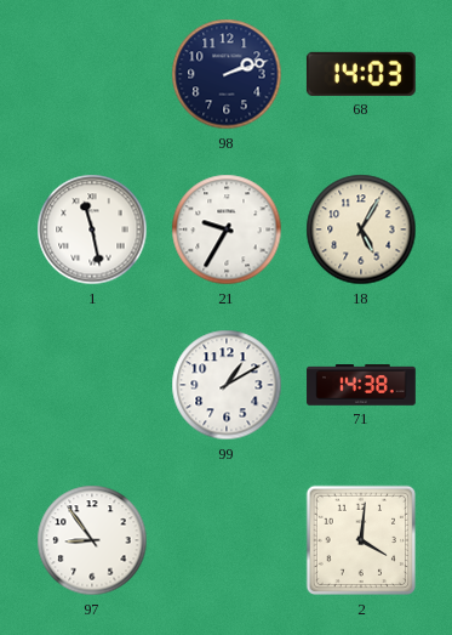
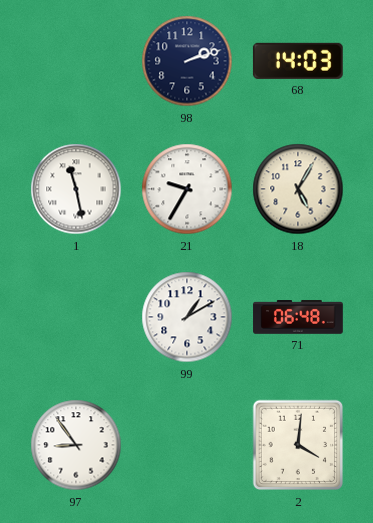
71: 14:38 -> 06:48 (298, 317)
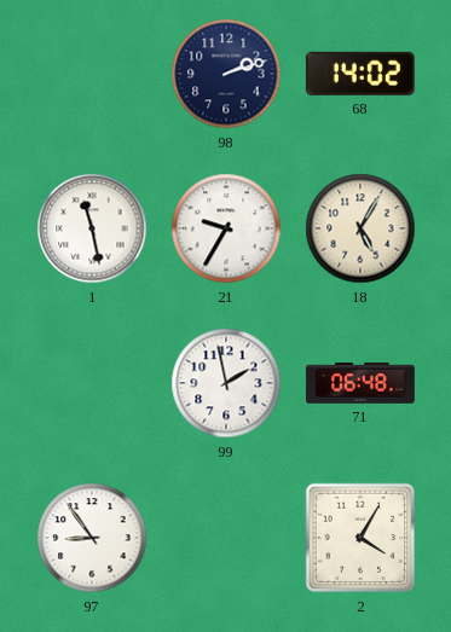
68: 14:03 -> 14:02 (360, 74)
99: 1:10 -> 1:58 (226, 383)
2: 4:01 -> 4:05 (360, 538)
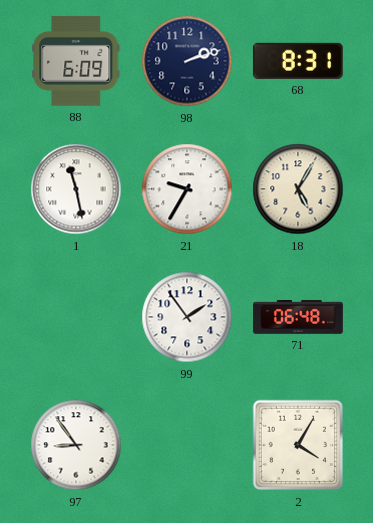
88: none -> 6:09 (76, 61)
68: 14:02 -> 8:31 (298, 61)
99: 1:58 -> 1:54 (187, 317)
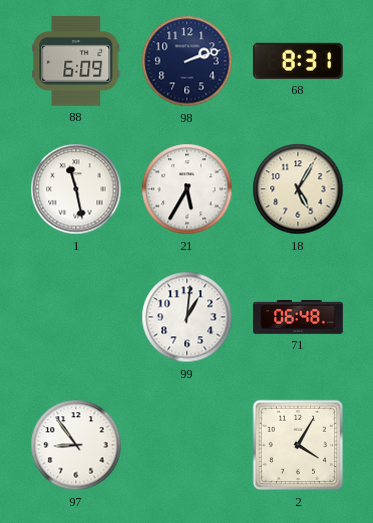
21: 9:35 -> 5:35 (187, 189)
99: 1:54 -> 1:01 (187, 317)
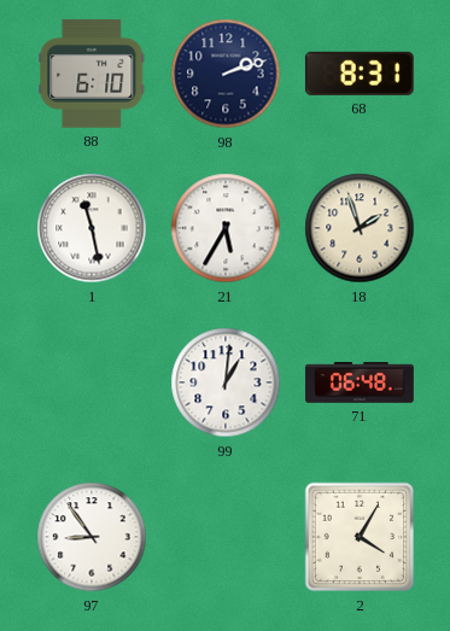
88: 6:09 -> 6:10 (92, 74)
18: 5:05 -> 1:57 (360, 228)
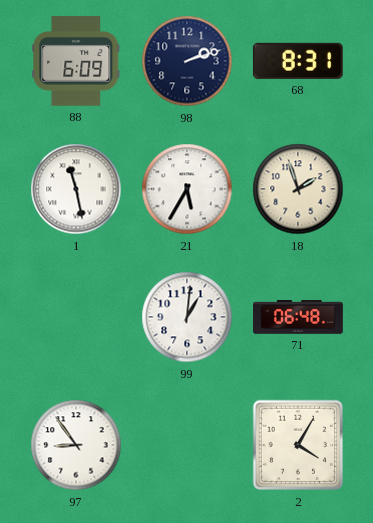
88: 6:10 -> 6:09 (76, 61)
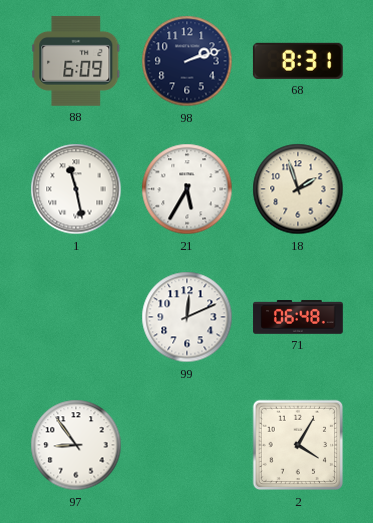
99: 1:01 -> 12:11 (187, 317)
